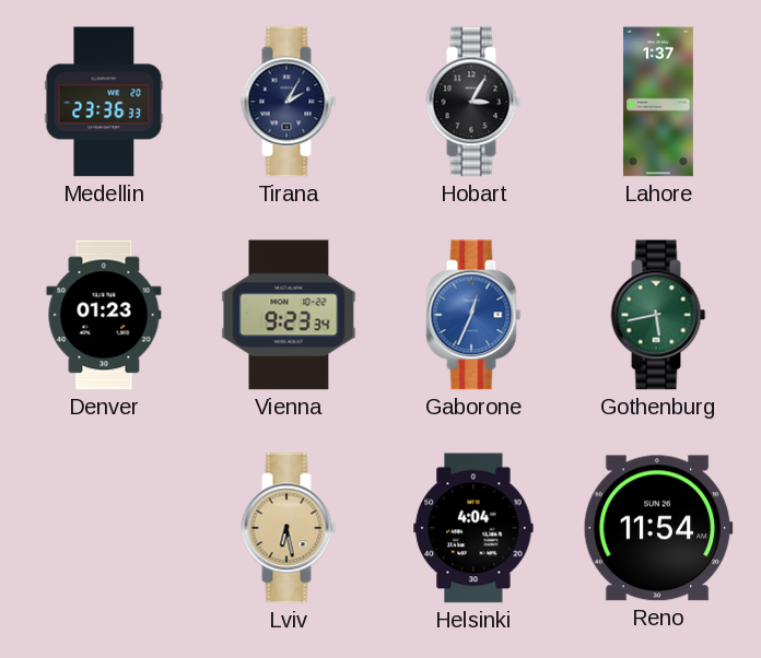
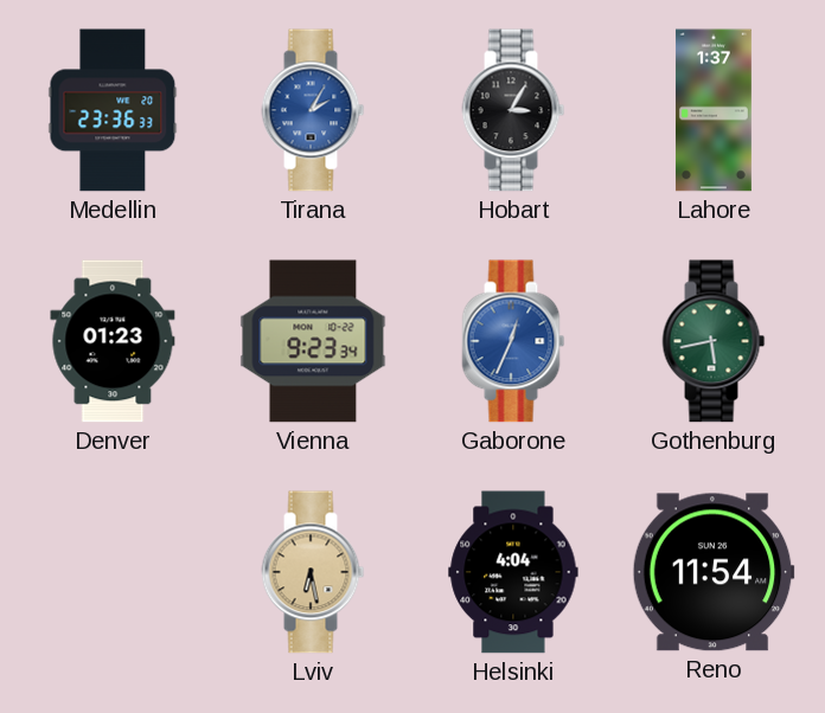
Tirana dial: navy -> blue (313, 110)
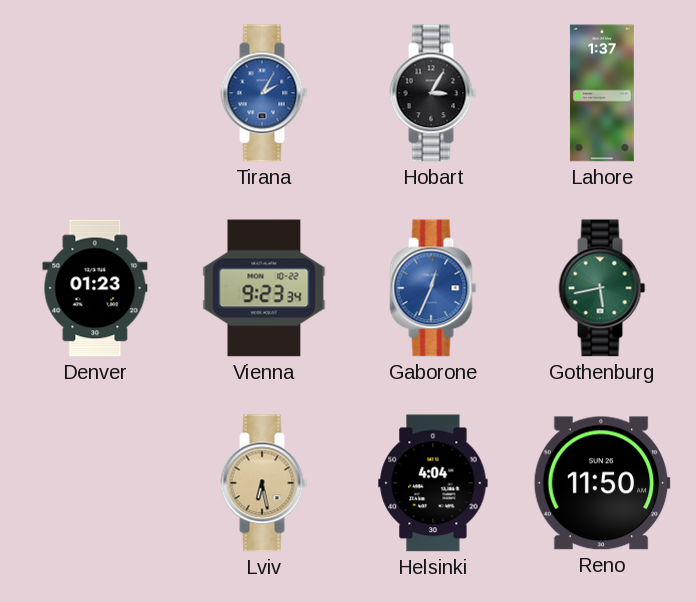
Medellin: 23:36 -> none (113, 110)
Reno: 11:54 -> 11:50 (602, 483)
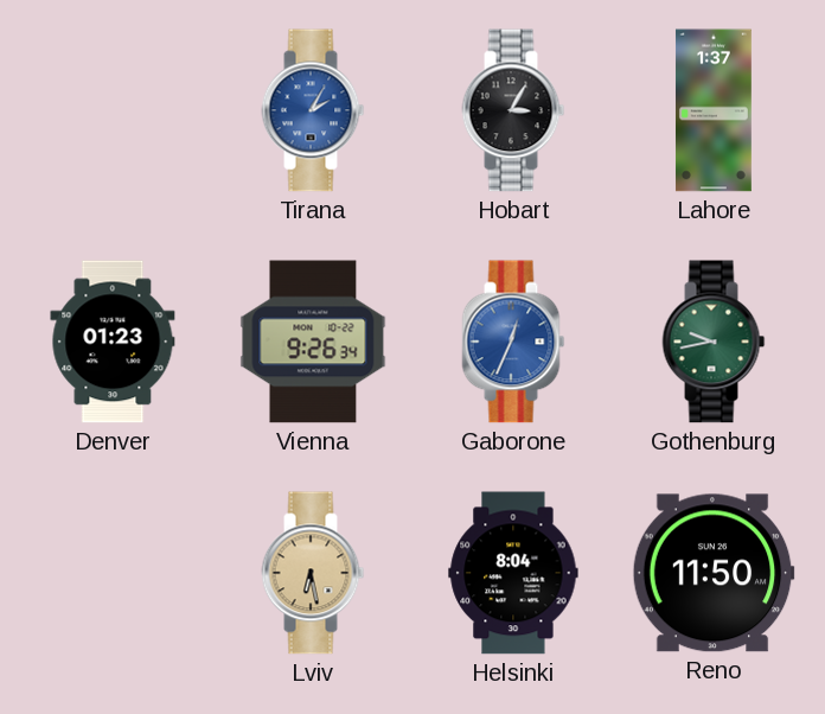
Vienna: 9:23 -> 9:26 (313, 342)
Gothenburg: 5:43 -> 9:43 (714, 342)
Helsinki: 4:04 -> 8:04 (513, 573)
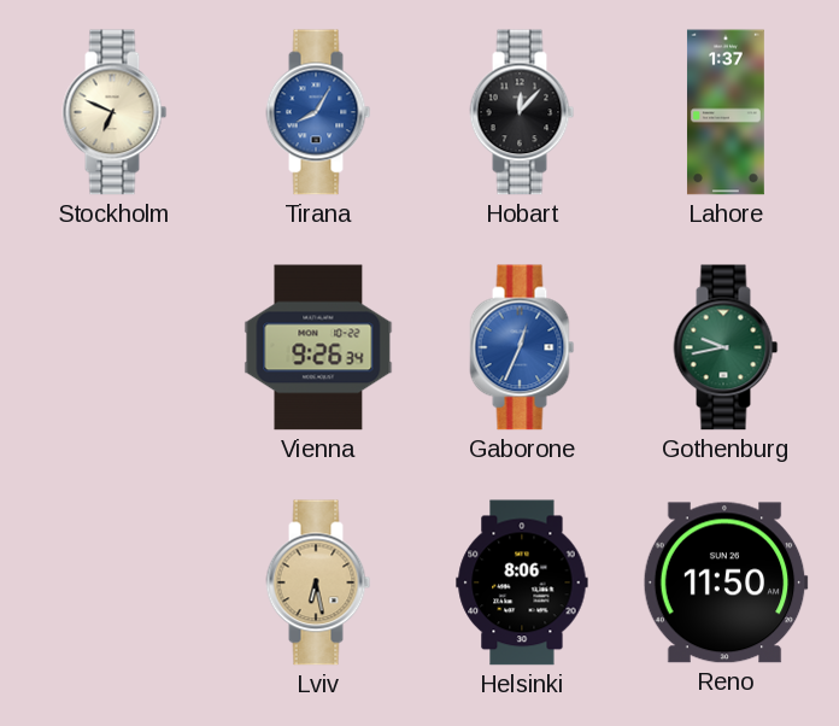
Stockholm: none -> 6:49 (115, 112)
Tirana: 2:05 -> 8:05 (318, 112)
Hobart: 3:05 -> 12:07 (522, 112)
Denver: 01:23 -> none (113, 342)
Helsinki: 8:04 -> 8:06 (522, 582)
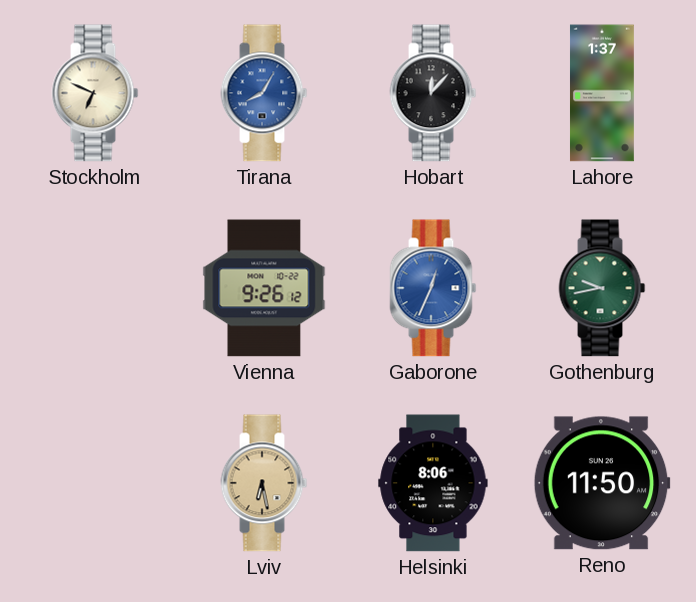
Vienna: 9:26:34 -> 9:26:12 (264, 288)
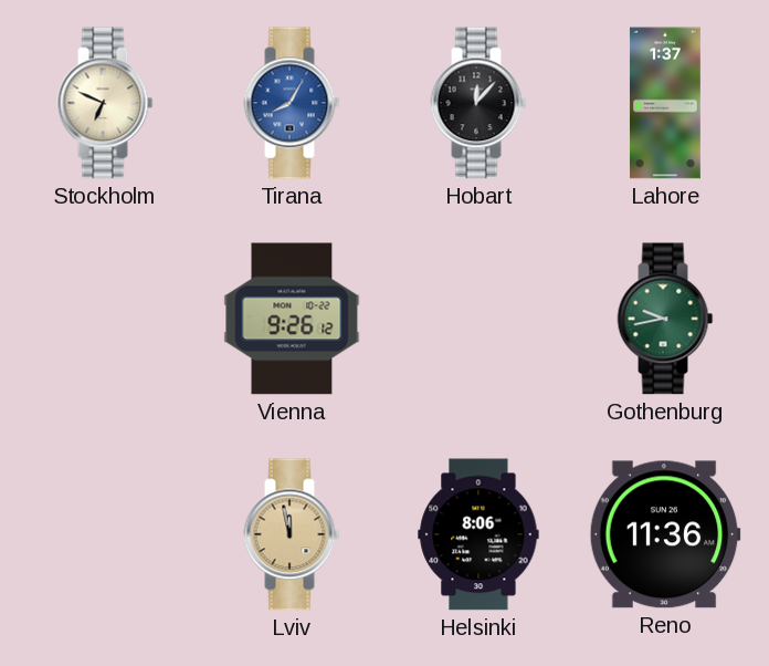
Gaborone: 12:34 -> none (433, 288)
Lviv: 6:28 -> 11:58 (292, 534)
Reno: 11:50 -> 11:36 (665, 534)
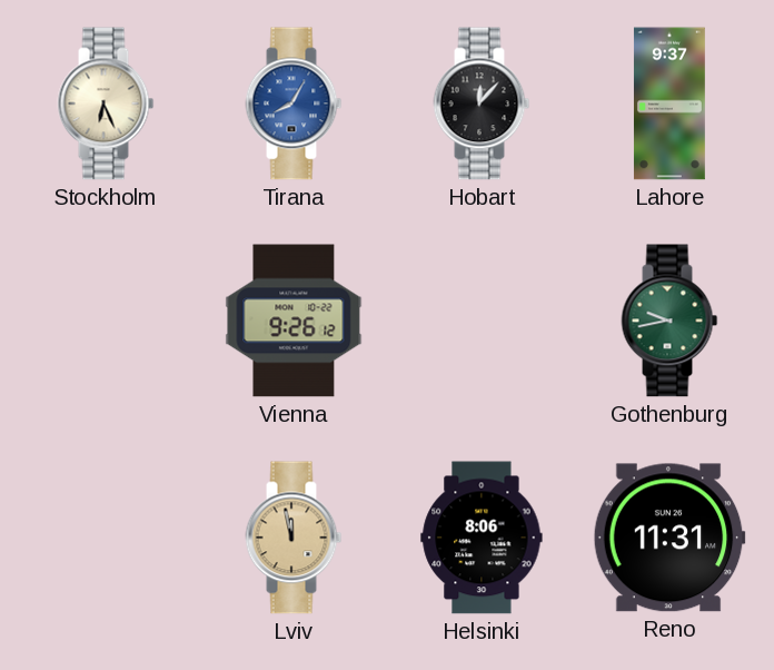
Stockholm: 6:49 -> 6:26 (106, 104)
Lahore: 1:37 -> 9:37 (669, 104)
Reno: 11:36 -> 11:31 (669, 538)
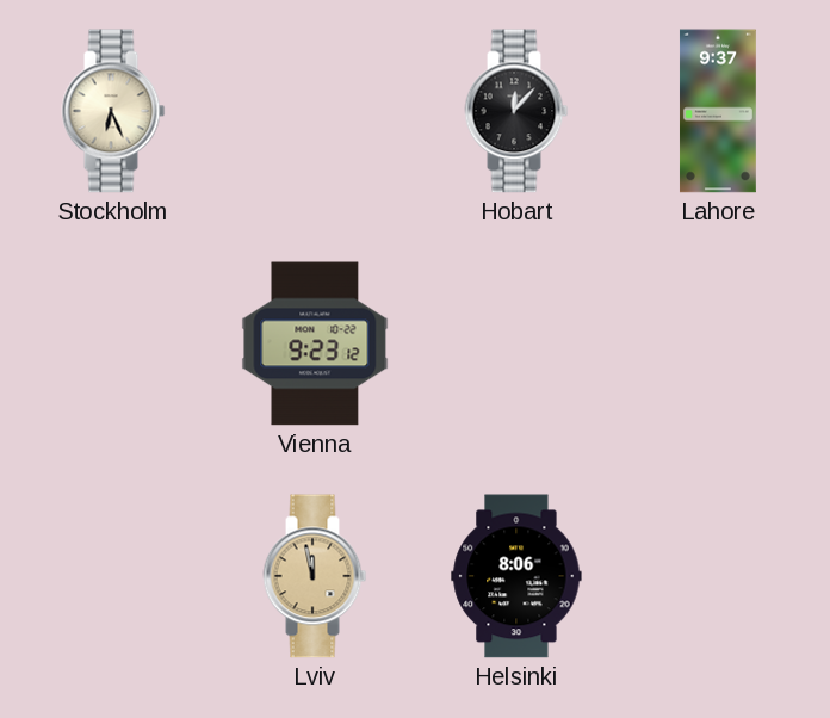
Tirana: 8:05 -> none (294, 104)
Vienna: 9:26 -> 9:23 (315, 343)
Gothenburg: 9:43 -> none (669, 321)
Reno: 11:31 -> none (669, 538)
